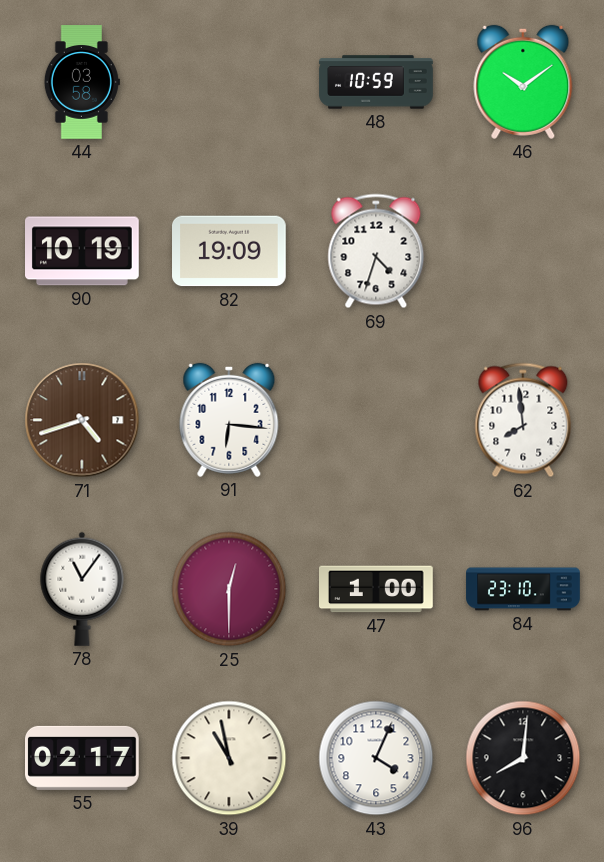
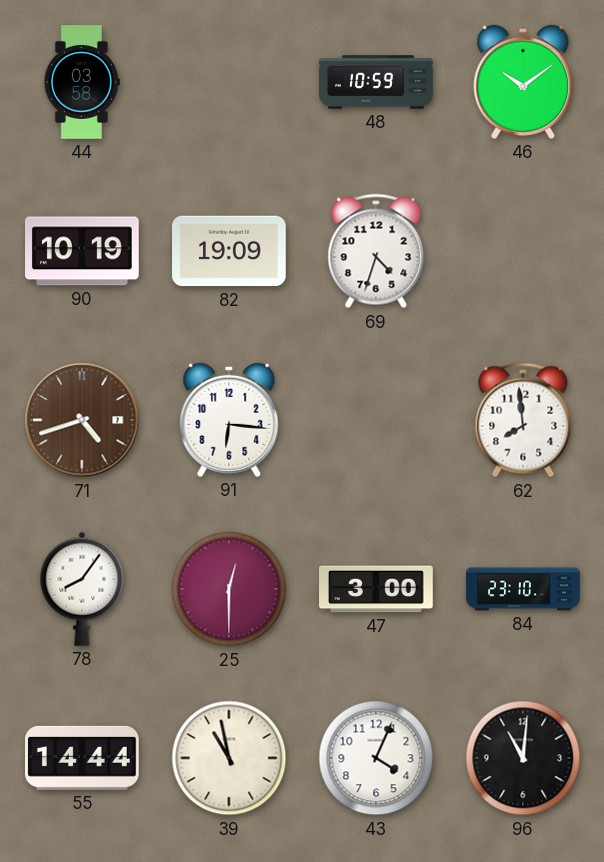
78: 11:06 -> 8:06 (82, 589)
47: 1:00 -> 3:00 (377, 589)
55: 02:17 -> 14:44 (83, 758)
96: 8:01 -> 11:01 (523, 758)
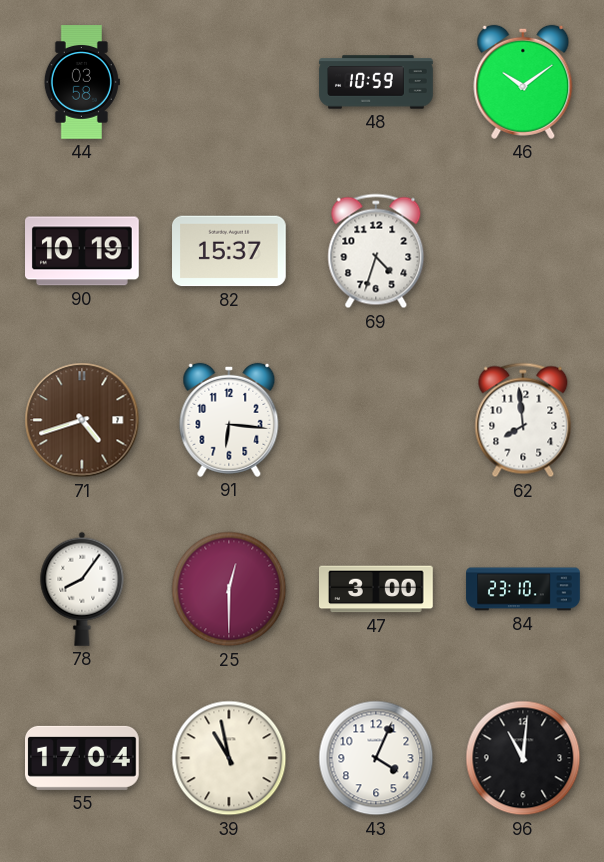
82: 19:09 -> 15:37 (230, 251)
55: 14:44 -> 17:04 (83, 758)
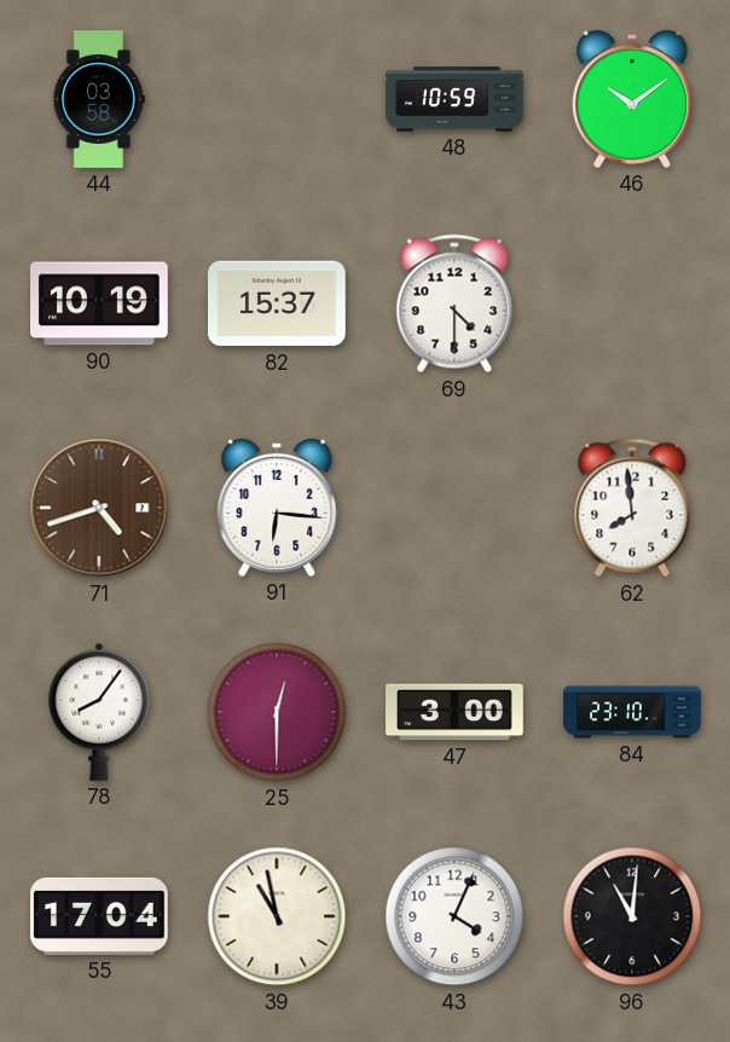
69: 4:33 -> 4:30 (454, 303)
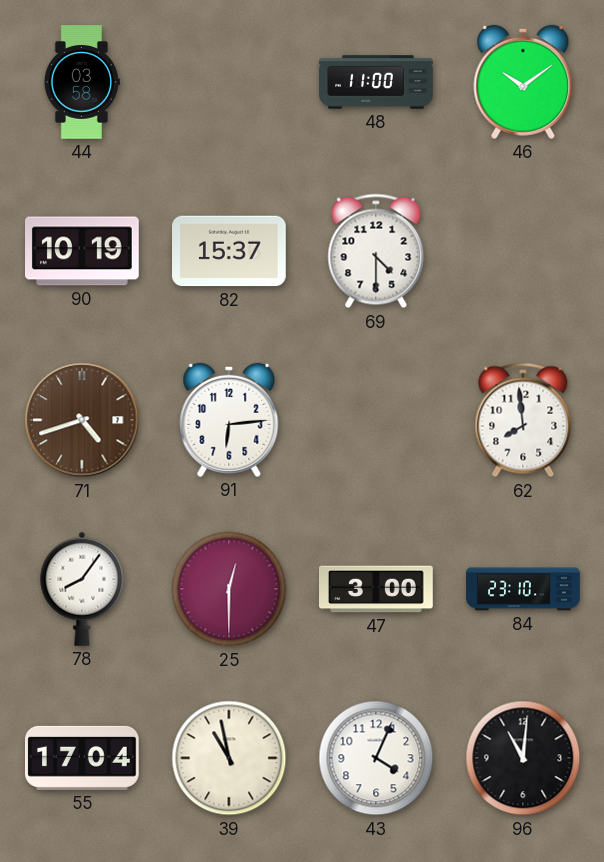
48: 10:59 -> 11:00 (376, 82)
91: 6:16 -> 6:14 (229, 420)
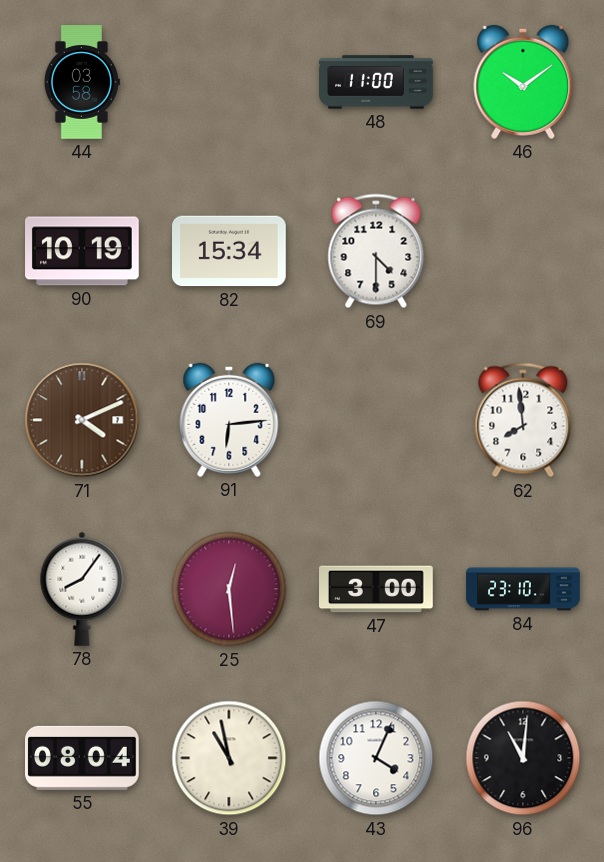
82: 15:37 -> 15:34 (230, 251)
71: 4:42 -> 4:11 (82, 420)
25: 12:30 -> 12:29 (229, 589)
55: 17:04 -> 08:04 (83, 758)
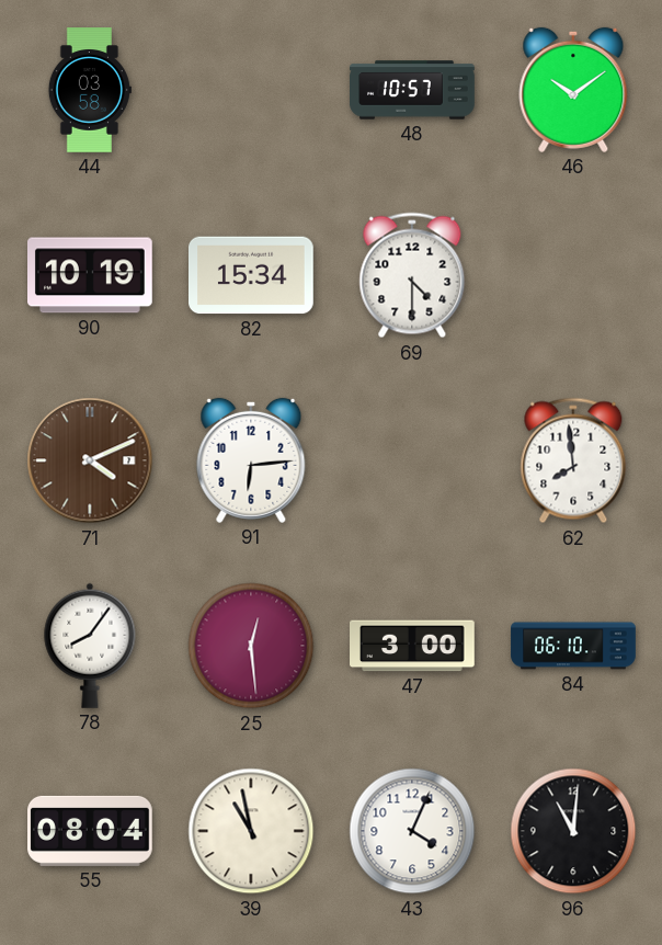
48: 11:00 -> 10:57 (412, 90)
84: 23:10 -> 06:10 (573, 646)
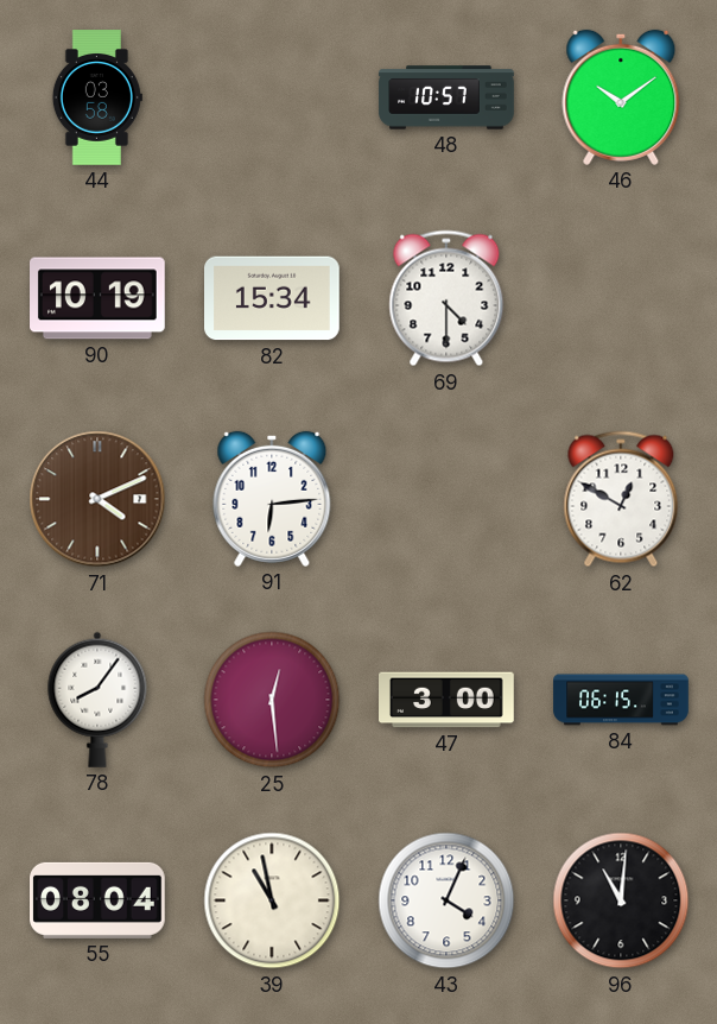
62: 7:59 -> 12:50 (621, 499)
84: 06:10 -> 06:15 (621, 700)
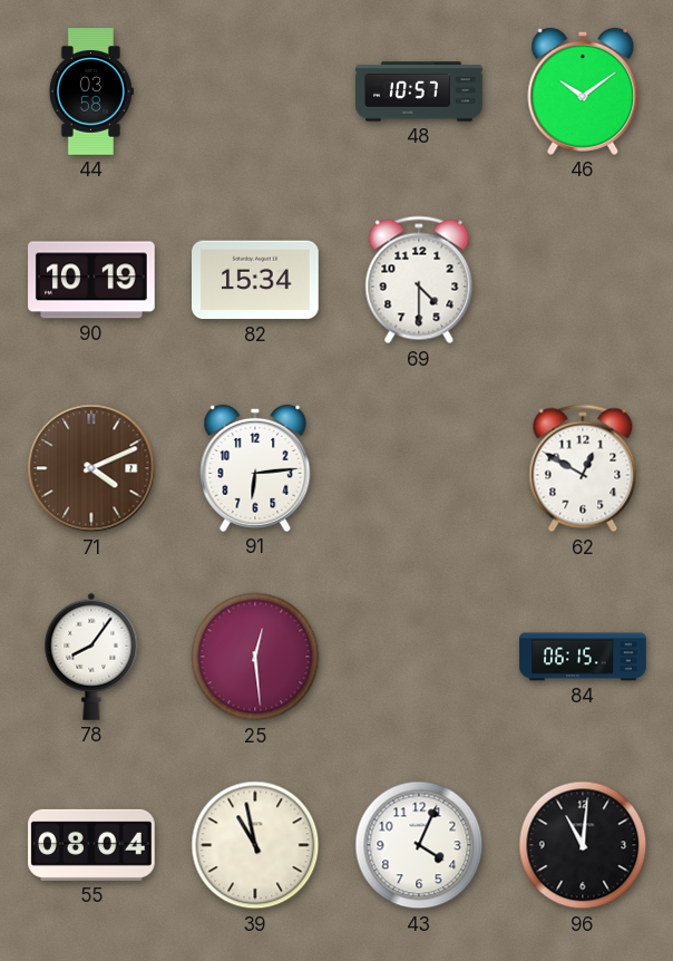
47: 3:00 -> none (448, 700)
